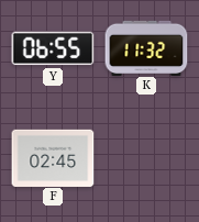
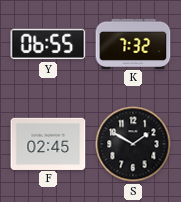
K: 11:32 -> 7:32 (133, 43)
S: none -> 1:50 (133, 144)
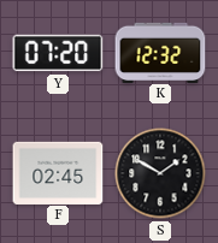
Y: 06:55 -> 07:20 (58, 53)
K: 7:32 -> 12:32 (160, 52)
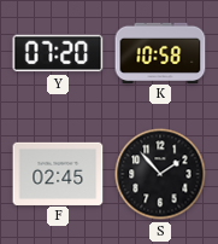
K: 12:32 -> 10:58 (160, 52)
S: 1:50 -> 1:53 (160, 174)
